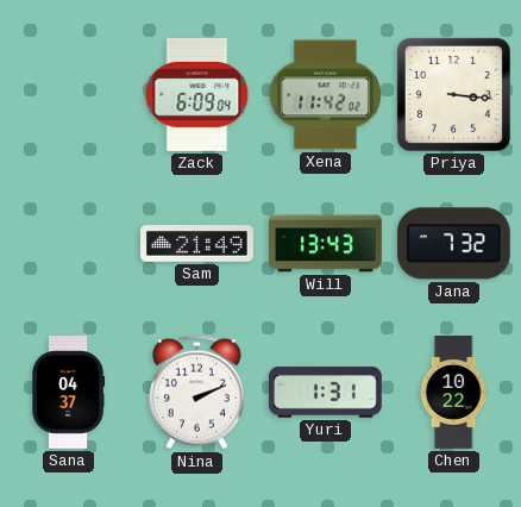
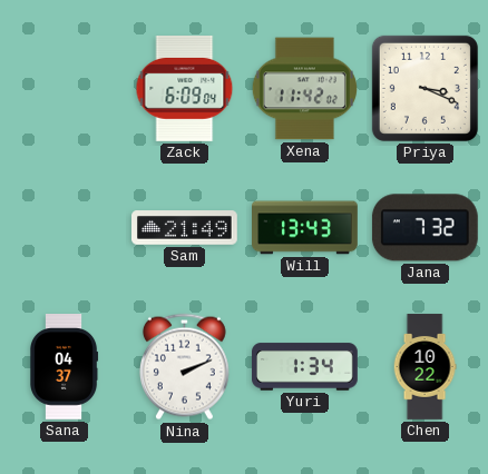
Priya: 3:16 -> 3:19 (424, 88)
Yuri: 1:31 -> 1:34 (305, 367)
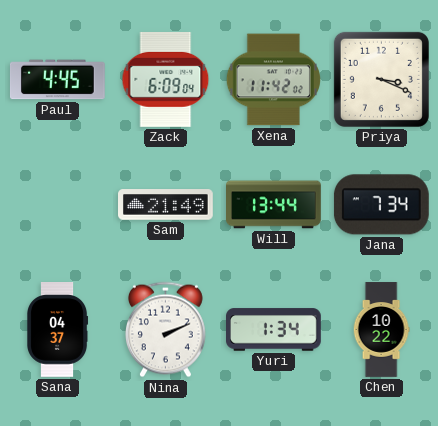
Paul: none -> 4:45 (57, 80)
Will: 13:43 -> 13:44 (274, 205)
Jana: 7:32 -> 7:34 (381, 205)
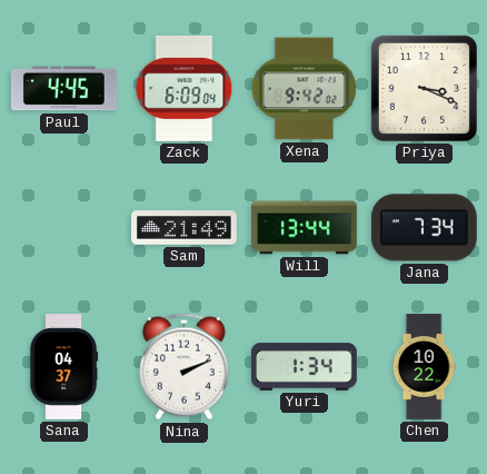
Xena: 11:42 -> 9:42 (304, 89)
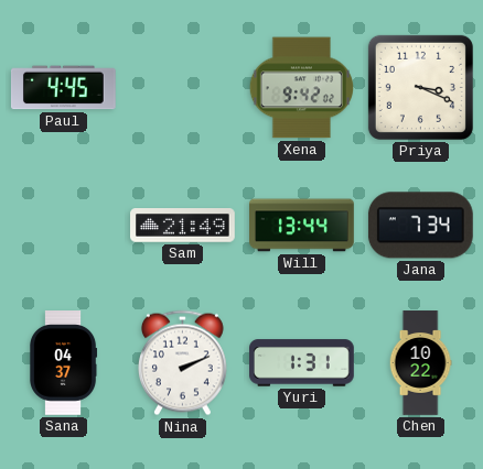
Zack: 6:09 -> none (185, 88)
Yuri: 1:34 -> 1:31 (302, 363)
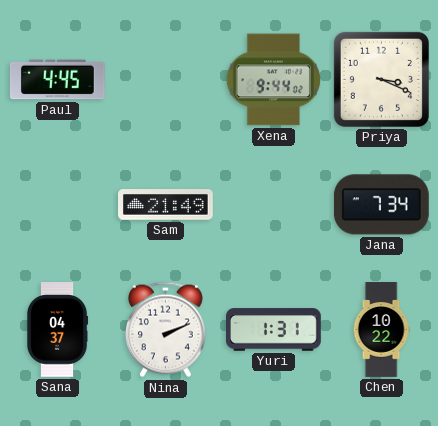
Xena: 9:42 -> 9:44 (273, 80)
Will: 13:44 -> none (302, 226)
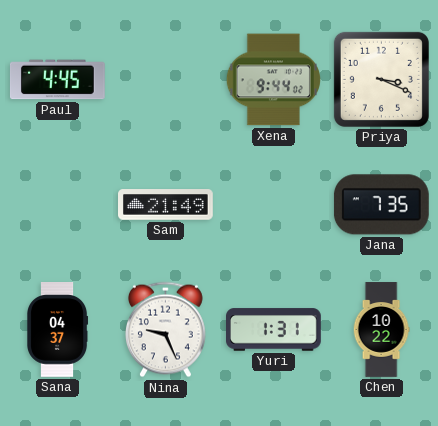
Jana: 7:34 -> 7:35 (381, 205)
Nina: 2:11 -> 9:26 (165, 330)
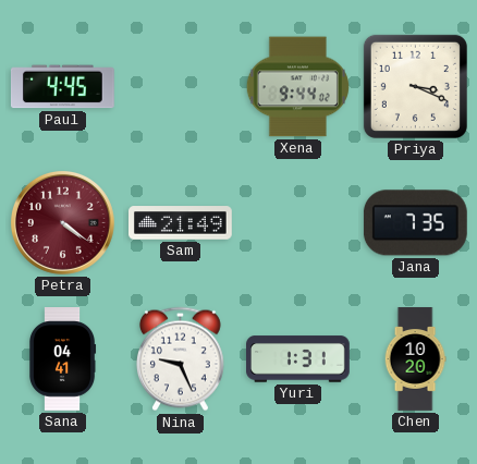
Petra: none -> 4:21 (62, 222)
Sana: 04:37 -> 04:41 (63, 359)
Chen: 10:22 -> 10:20 (415, 359)
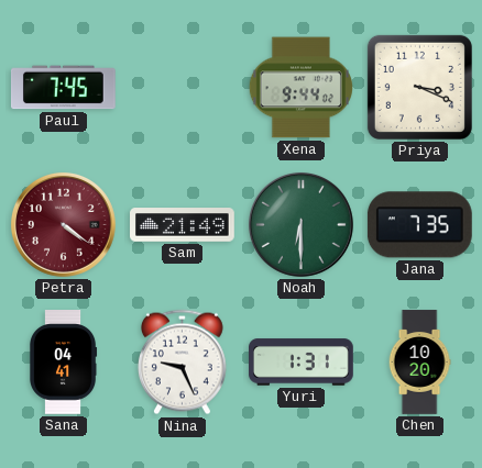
Paul: 4:45 -> 7:45 (63, 88)
Noah: none -> 6:30 (300, 224)
